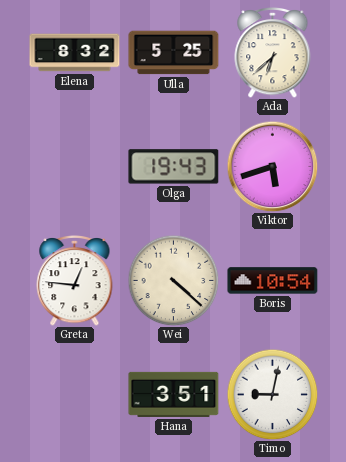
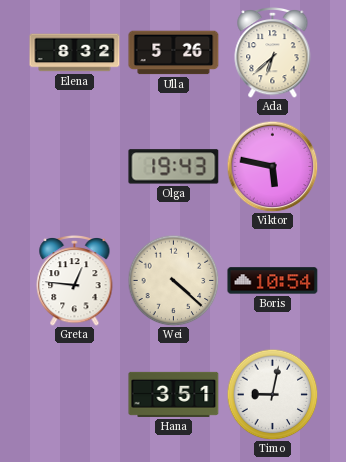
Ulla: 5:25 -> 5:26 (174, 53)
Viktor: 5:42 -> 5:47 (272, 166)
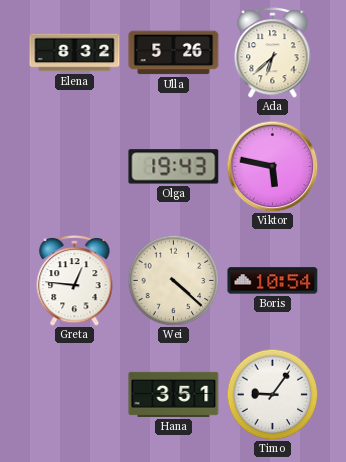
Timo: 9:02 -> 9:06 (272, 394)
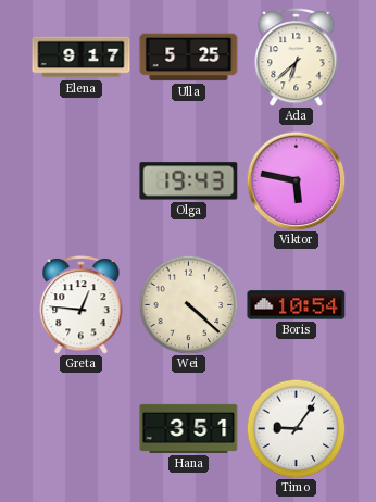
Elena: 8:32 -> 9:17 (82, 58)
Ulla: 5:26 -> 5:25 (189, 58)
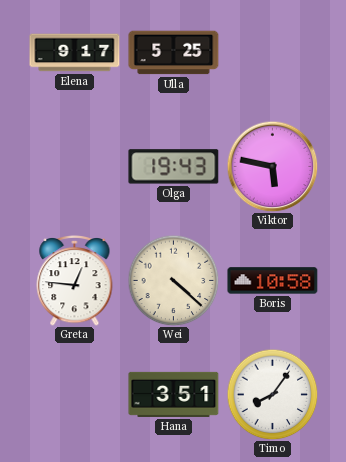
Ada: 6:38 -> none (297, 57)
Boris: 10:54 -> 10:58 (273, 281)
Timo: 9:06 -> 8:06 (272, 394)
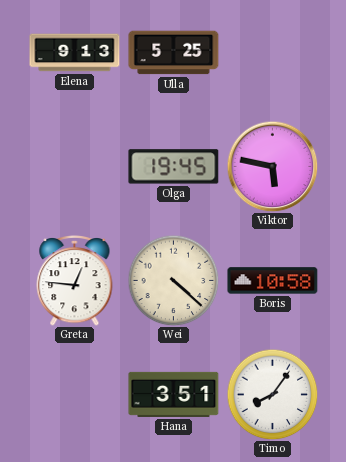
Elena: 9:17 -> 9:13 (75, 53)
Olga: 19:43 -> 19:45 (174, 167)
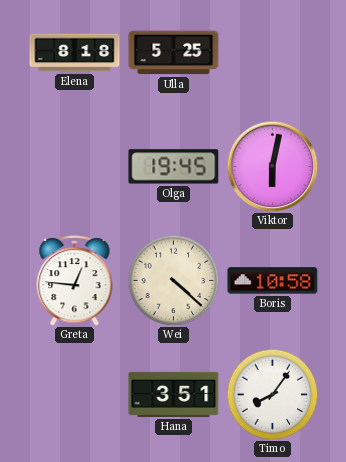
Elena: 9:13 -> 8:18 (75, 53)
Viktor: 5:47 -> 6:02 (272, 166)
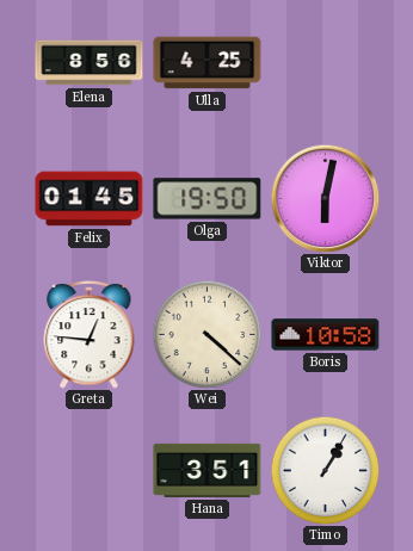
Elena: 8:18 -> 8:56 (90, 63)
Ulla: 5:25 -> 4:25 (208, 63)
Felix: none -> 01:45 (90, 199)
Olga: 19:45 -> 19:50 (208, 199)
Timo: 8:06 -> 1:05 (325, 470)
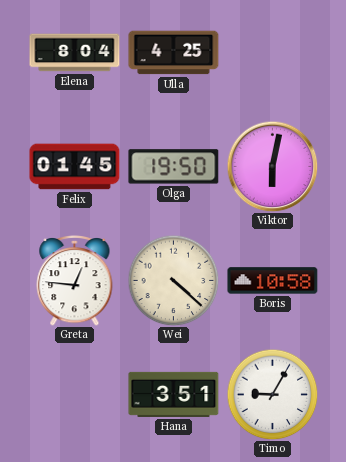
Elena: 8:56 -> 8:04 (75, 53)
Timo: 1:05 -> 9:05 (272, 394)
